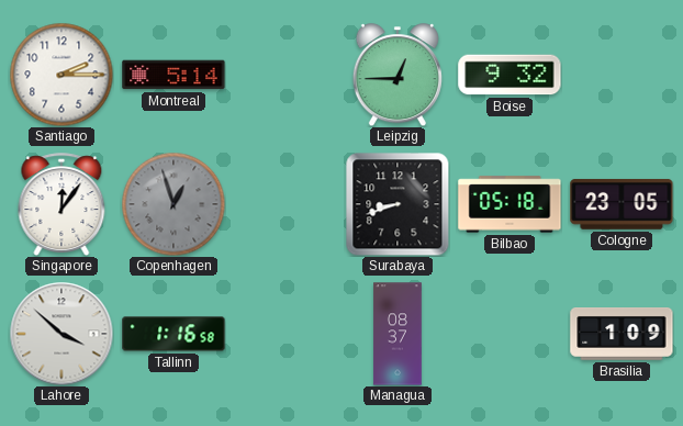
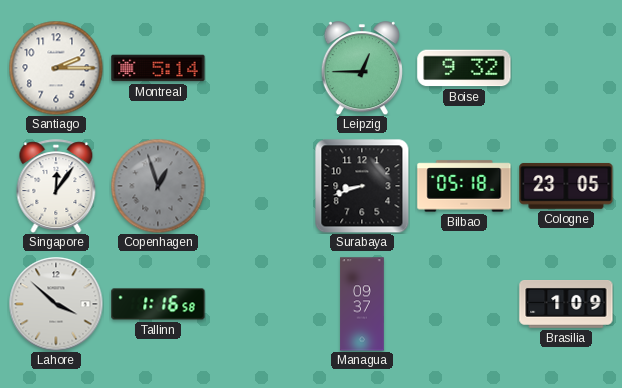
Managua: 08:37 -> 09:37 (362, 304)
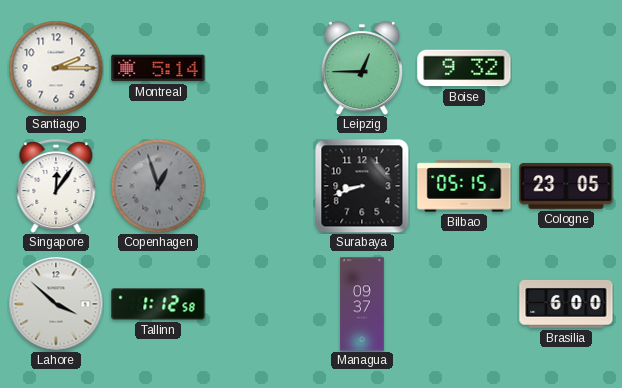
Bilbao: 05:18 -> 05:15 (464, 186)
Tallinn: 1:16 -> 1:12 (158, 304)
Brasilia: 1:09 -> 6:00 (566, 305)
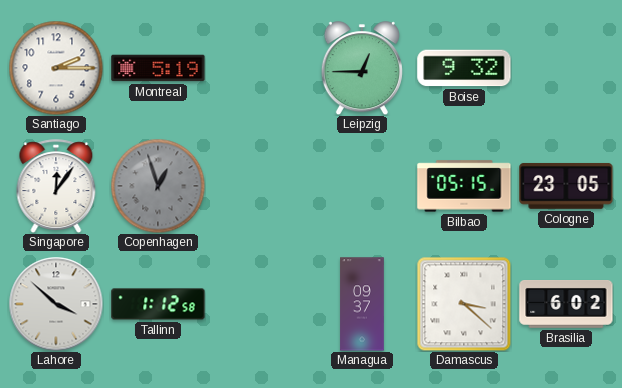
Montreal: 5:14 -> 5:19 (158, 68)
Surabaya: 8:42 -> none (362, 186)
Damascus: none -> 3:22 (464, 304)
Brasilia: 6:00 -> 6:02 (566, 305)
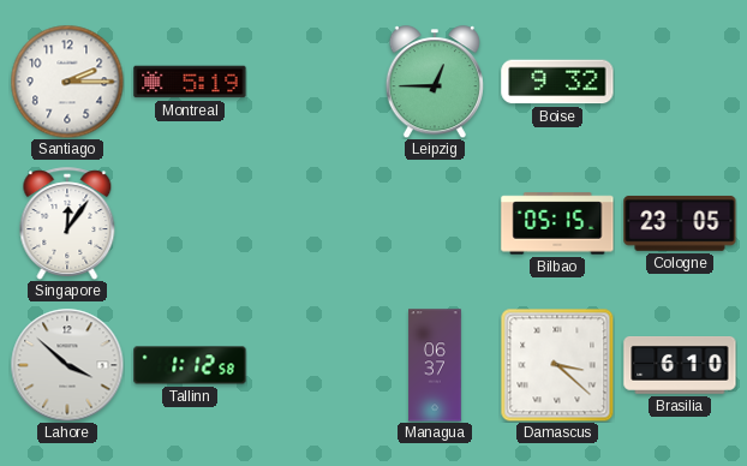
Copenhagen: 12:57 -> none (158, 186)
Managua: 09:37 -> 06:37 (435, 365)
Brasilia: 6:02 -> 6:10 (680, 366)
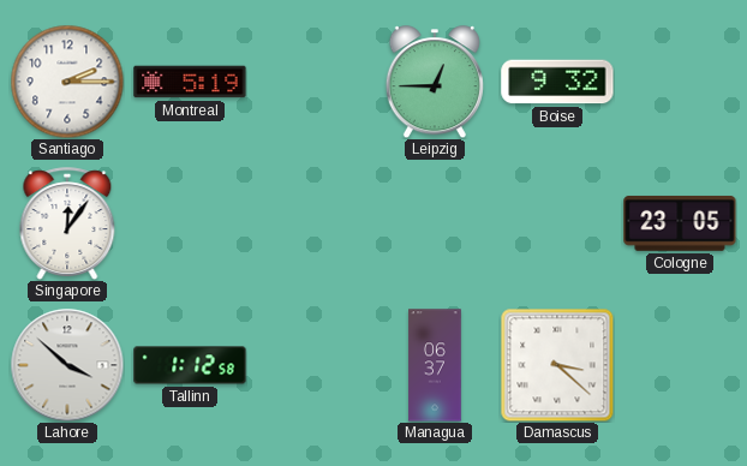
Bilbao: 05:15 -> none (557, 223)
Brasilia: 6:10 -> none (680, 366)
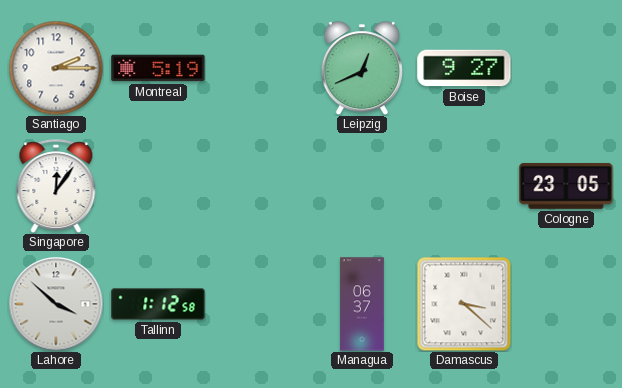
Leipzig: 12:45 -> 12:41 (362, 68)
Boise: 9:32 -> 9:27 (464, 68)
